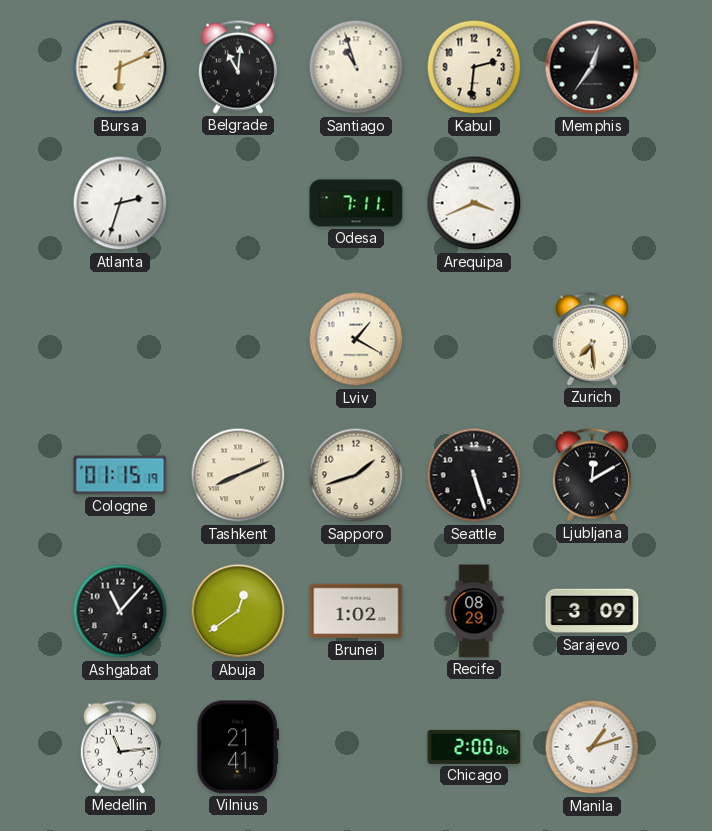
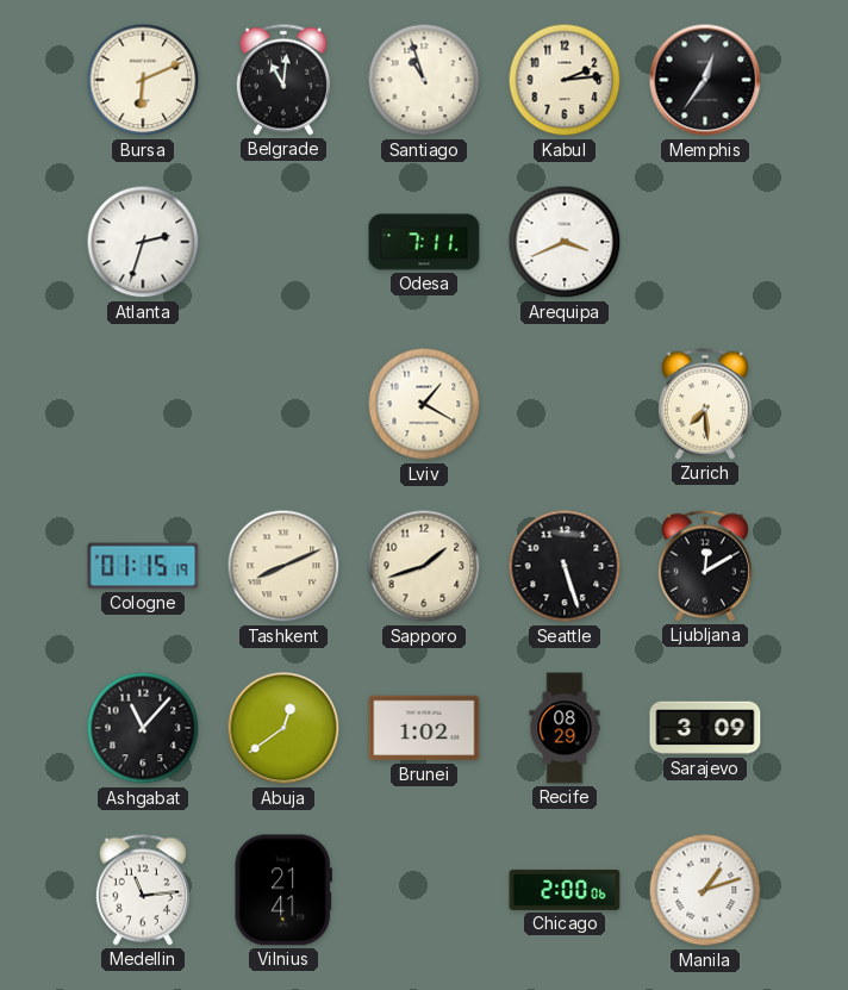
Kabul: 2:31 -> 2:14 (565, 80)
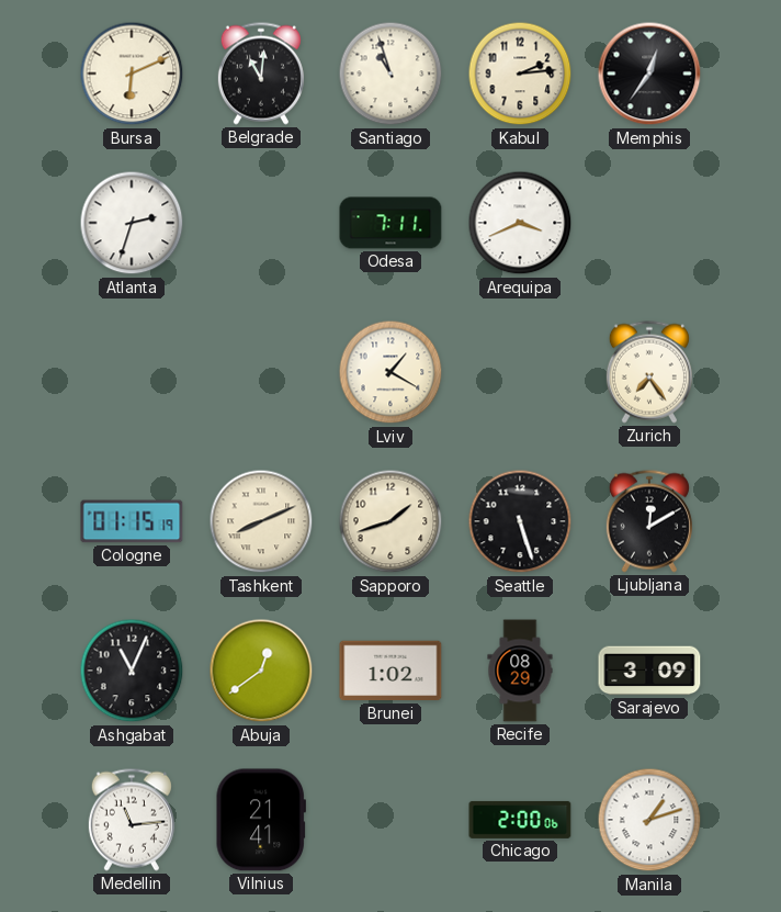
Zurich: 7:29 -> 7:24 (649, 372)
Ashgabat: 11:07 -> 11:04 (132, 671)
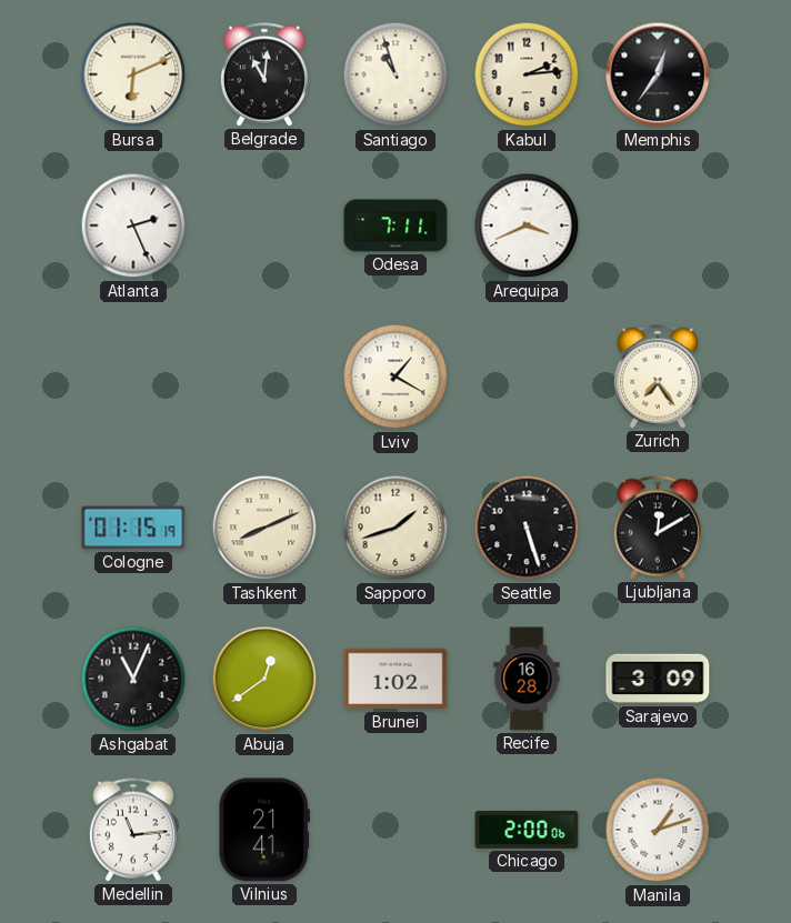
Atlanta: 2:33 -> 2:26 (133, 225)
Recife: 08:29 -> 16:28 (527, 679)
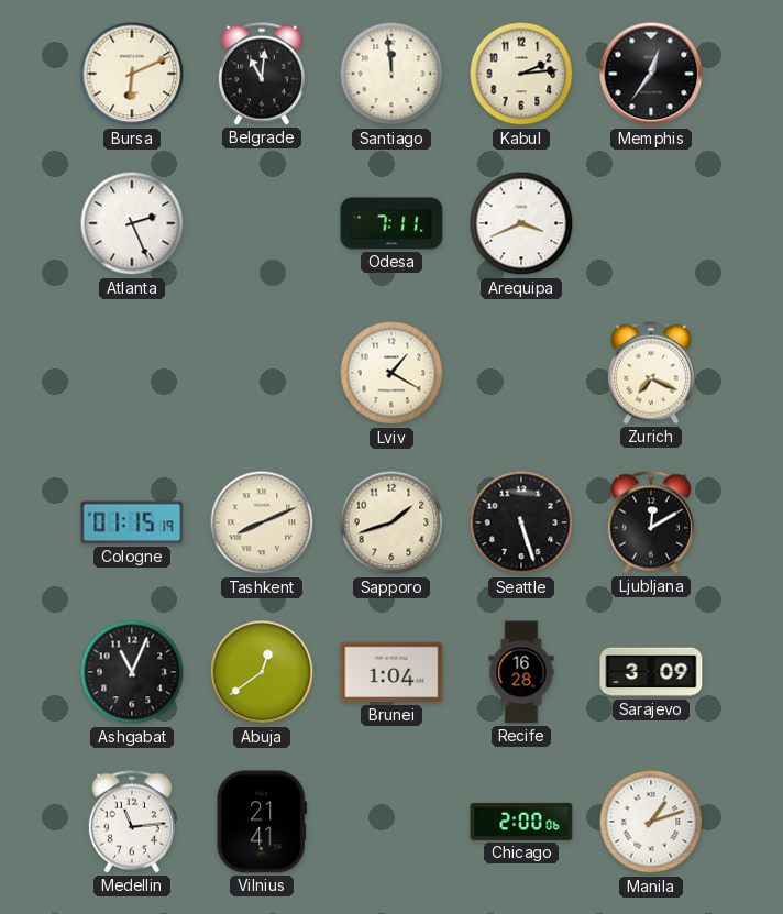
Santiago: 10:57 -> 11:59 (392, 74)
Zurich: 7:24 -> 7:19 (651, 373)
Brunei: 1:02 -> 1:04 (392, 672)
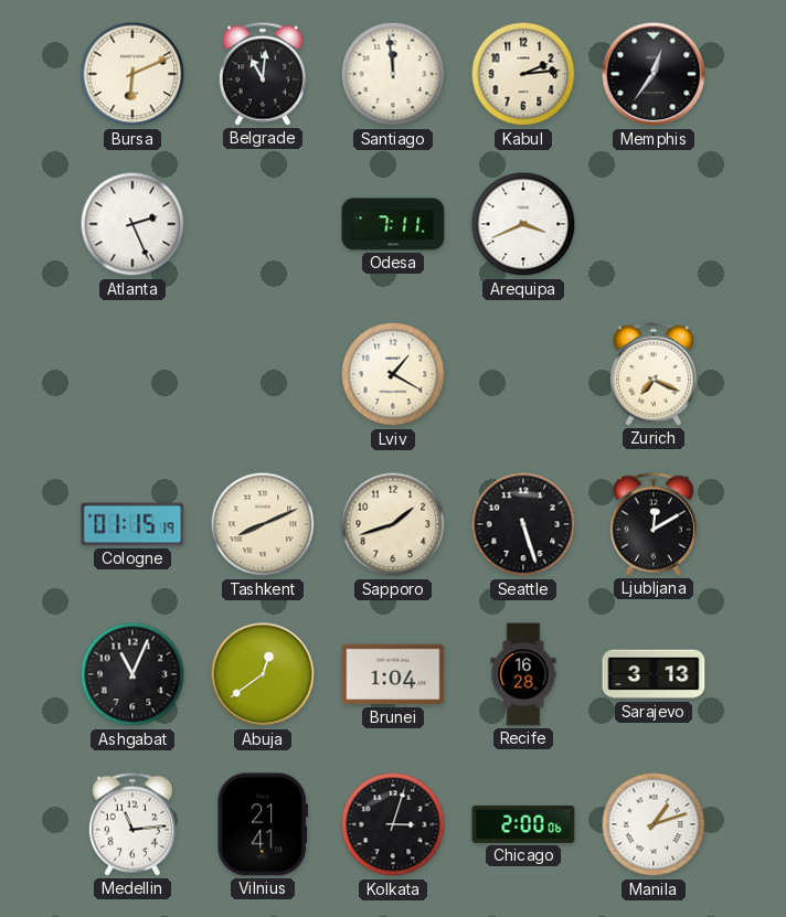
Sarajevo: 3:09 -> 3:13 (654, 674)
Kolkata: none -> 3:03 (393, 824)
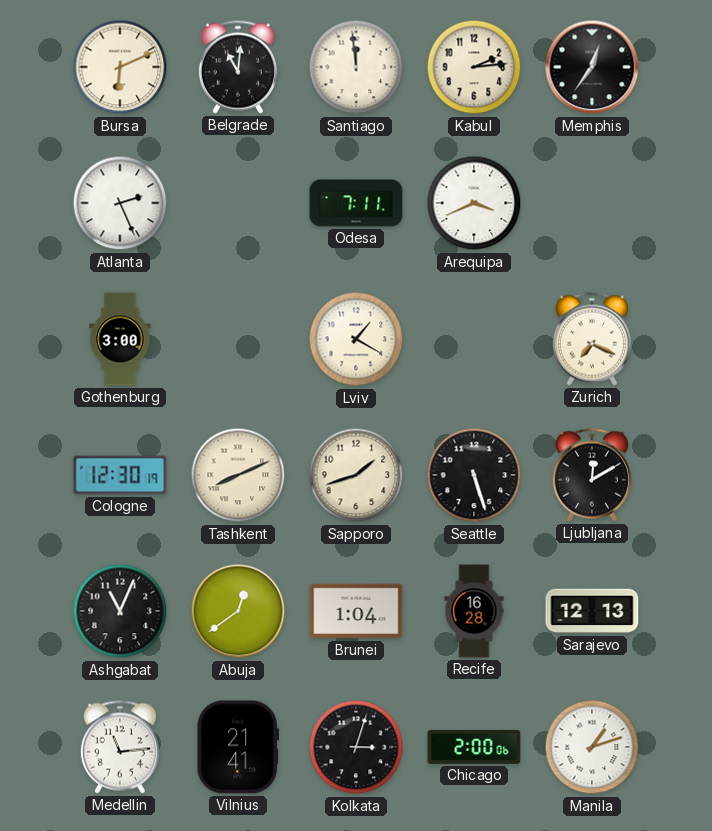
Gothenburg: none -> 3:00 (120, 339)
Cologne: 01:15 -> 12:30 (120, 475)
Sarajevo: 3:13 -> 12:13 (592, 611)
